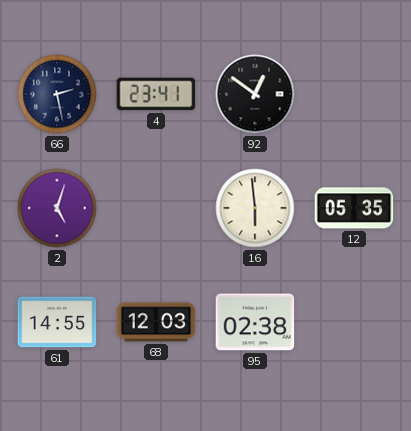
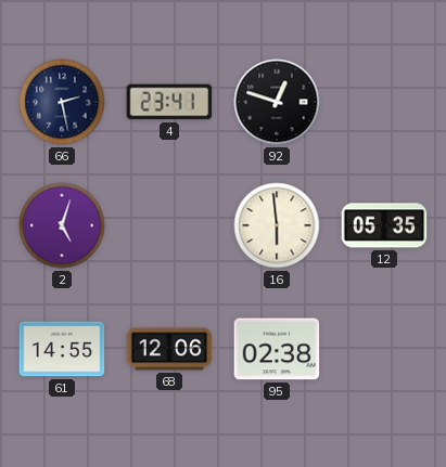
92: 12:51 -> 12:48 (277, 102)
68: 12:03 -> 12:06 (169, 349)
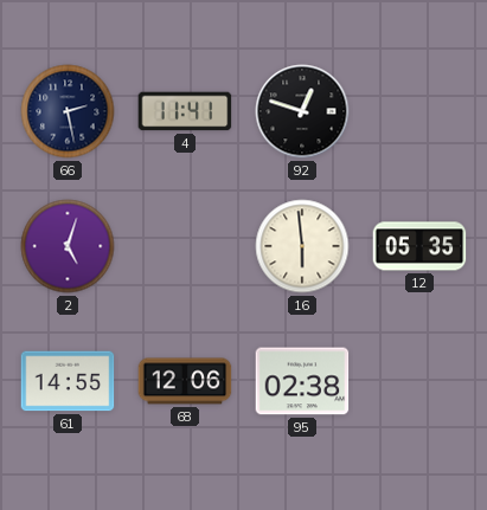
4: 23:41 -> 11:41 (185, 111)
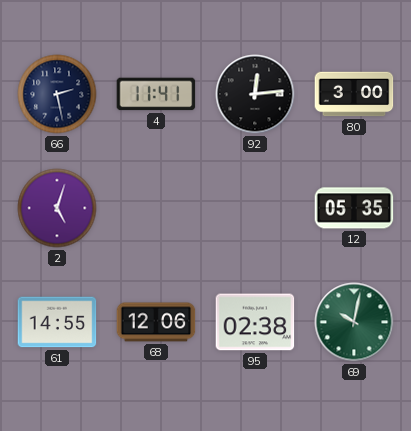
92: 12:48 -> 12:14 (255, 94)
80: none -> 3:00 (354, 94)
16: 5:59 -> none (302, 246)
69: none -> 10:02 (354, 322)
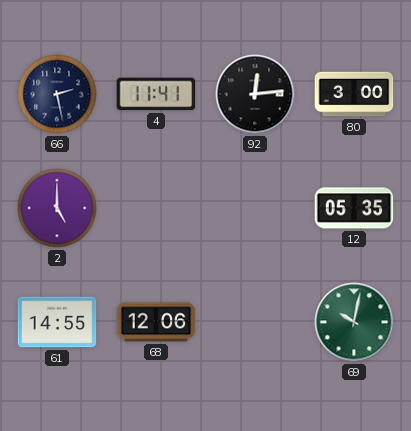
2: 5:03 -> 5:00 (57, 208)
95: 02:38 -> none (255, 322)
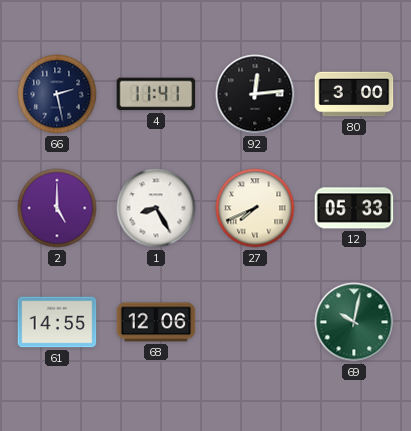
1: none -> 8:25 (156, 208)
27: none -> 7:41 (255, 208)
12: 05:35 -> 05:33 (354, 208)
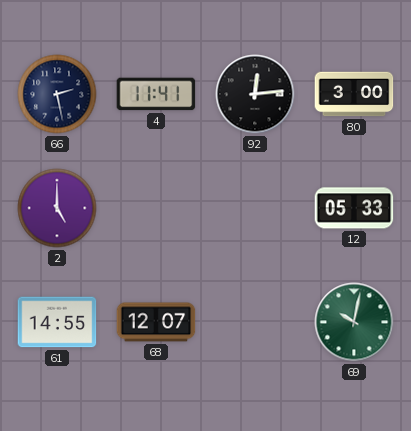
1: 8:25 -> none (156, 208)
27: 7:41 -> none (255, 208)
68: 12:06 -> 12:07 (156, 322)
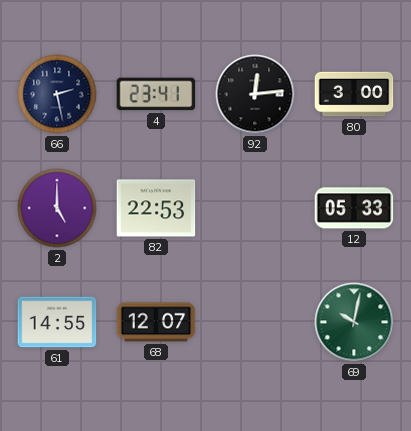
4: 11:41 -> 23:41 (156, 94)
82: none -> 22:53 (156, 208)
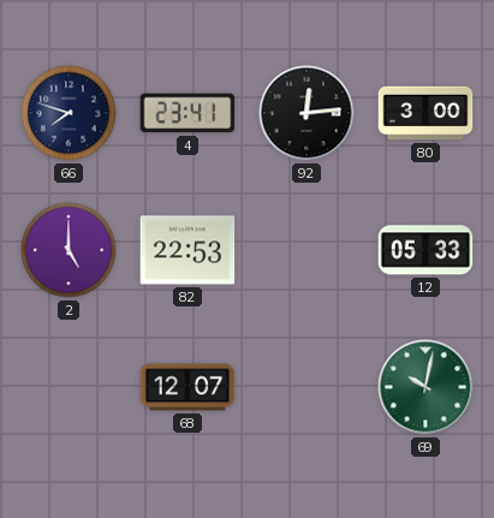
66: 2:28 -> 7:48 (69, 113)
61: 14:55 -> none (57, 322)
